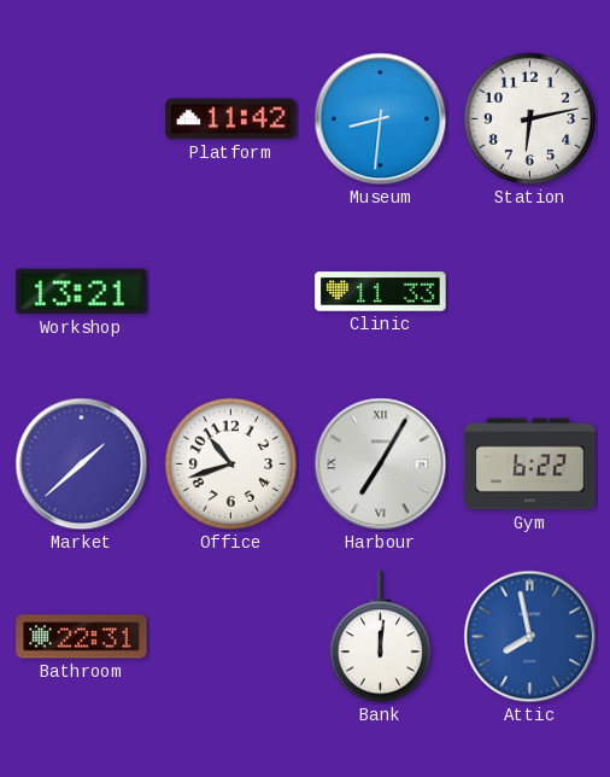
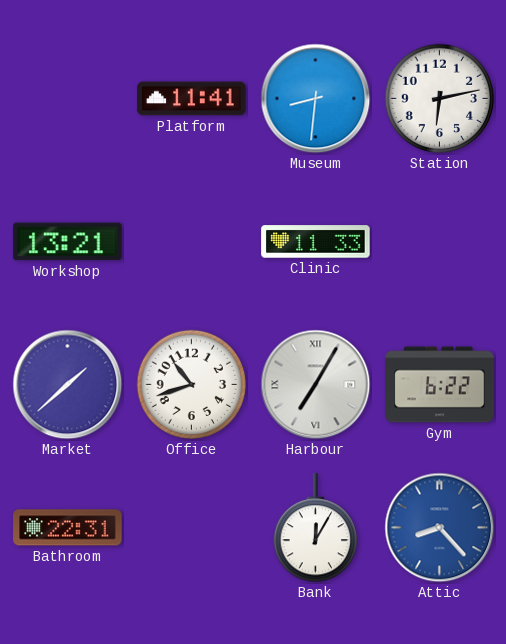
Platform: 11:42 -> 11:41 (192, 99)
Bank: 12:01 -> 12:05 (315, 528)
Attic: 7:58 -> 8:23 (440, 528)
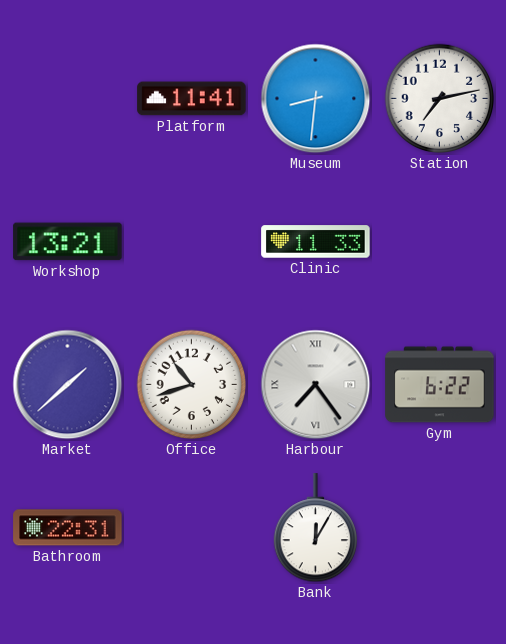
Station: 6:13 -> 7:13 (440, 99)
Harbour: 7:05 -> 7:24 (316, 385)
Attic: 8:23 -> none (440, 528)
